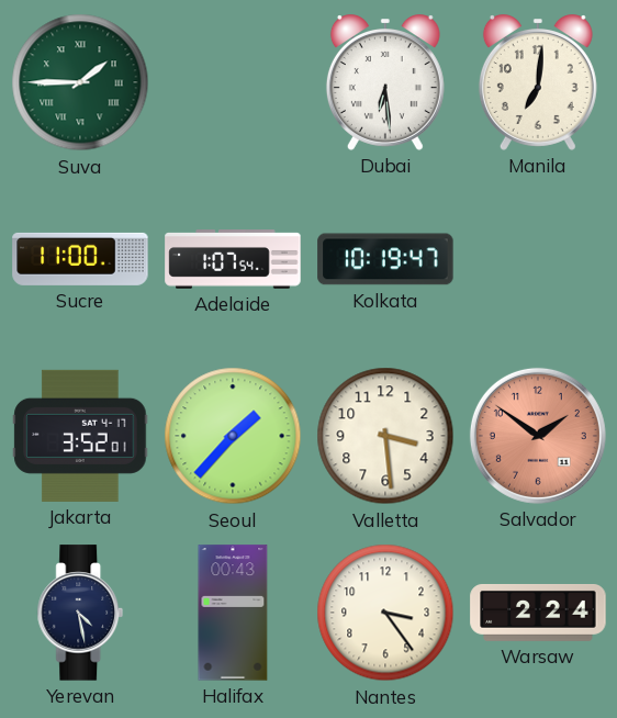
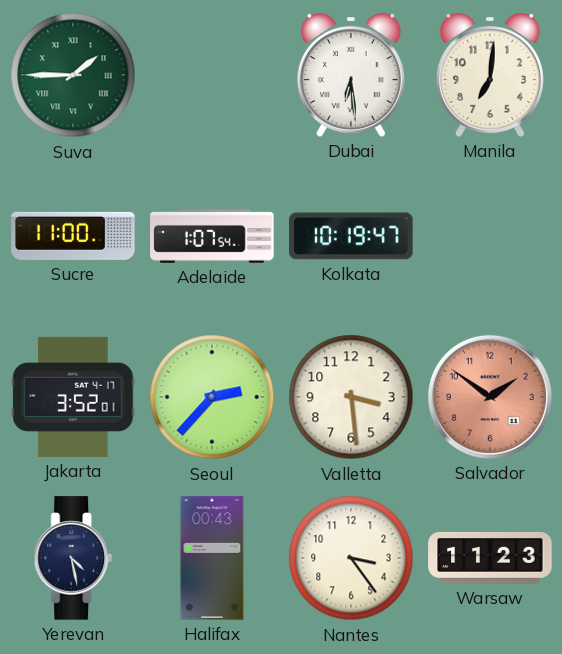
Seoul: 1:37 -> 2:37 (212, 397)
Warsaw: 2:24 -> 11:23 (490, 558)
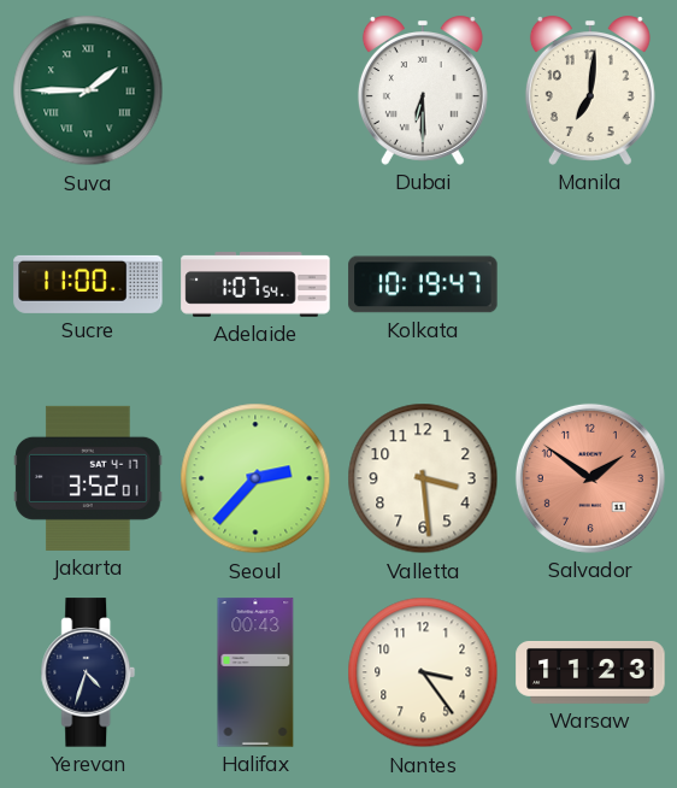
Dubai: 6:29 -> 6:30 (423, 90)
Yerevan: 4:28 -> 4:33 (88, 672)
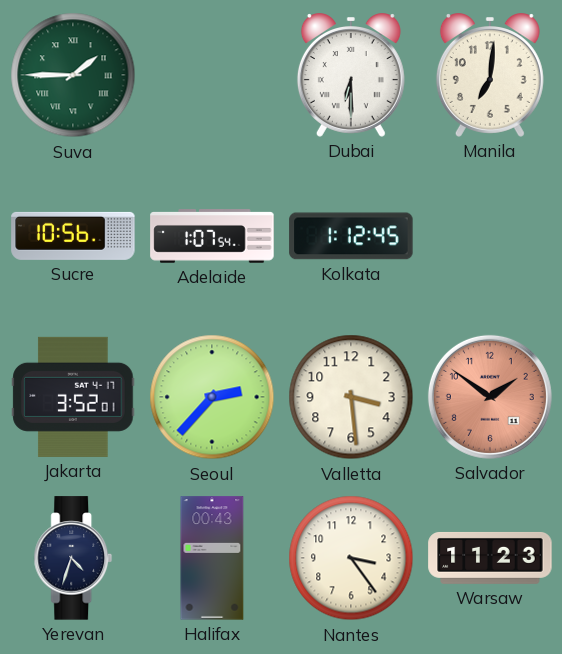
Sucre: 11:00 -> 10:56 (73, 236)
Kolkata: 10:19 -> 1:12 (351, 236)
